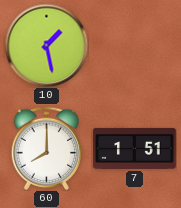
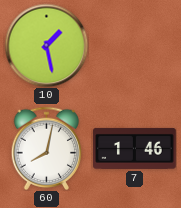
60: 8:00 -> 8:02 (47, 148)
7: 1:51 -> 1:46 (135, 148)
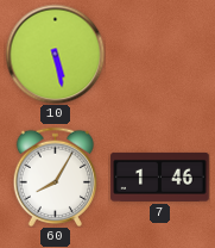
10: 1:28 -> 5:28 (55, 54)
60: 8:02 -> 8:05 (56, 176)
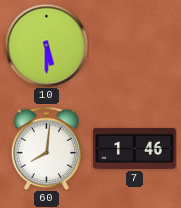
10: 5:28 -> 5:30 (46, 45)
60: 8:05 -> 8:01 (47, 148)
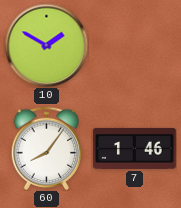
10: 5:30 -> 1:50 (46, 45)
60: 8:01 -> 8:06 (47, 148)
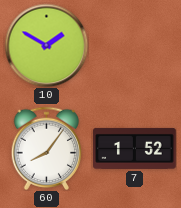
7: 1:46 -> 1:52 (135, 148)
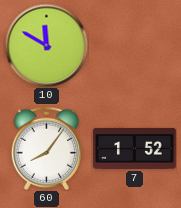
10: 1:50 -> 11:50 (46, 45)
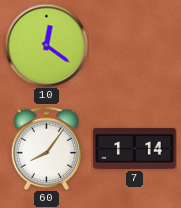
10: 11:50 -> 12:21 (46, 45)
7: 1:52 -> 1:14 (135, 148)
